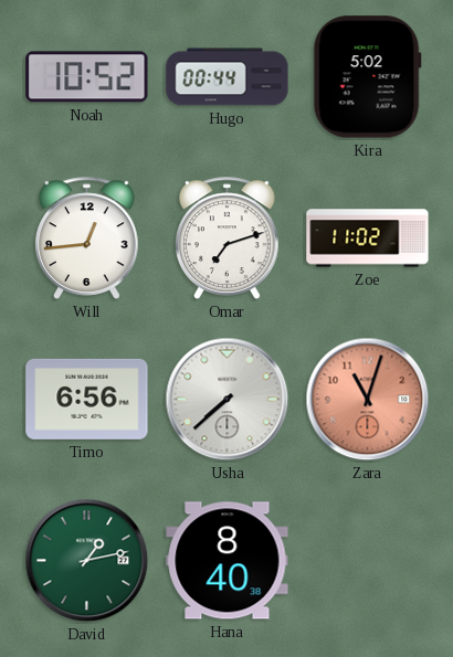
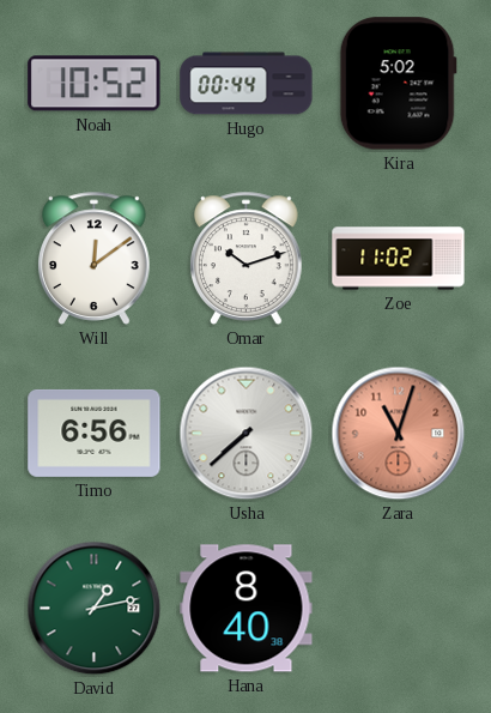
Will: 12:44 -> 12:09 (95, 258)
Omar: 7:12 -> 10:12 (247, 258)
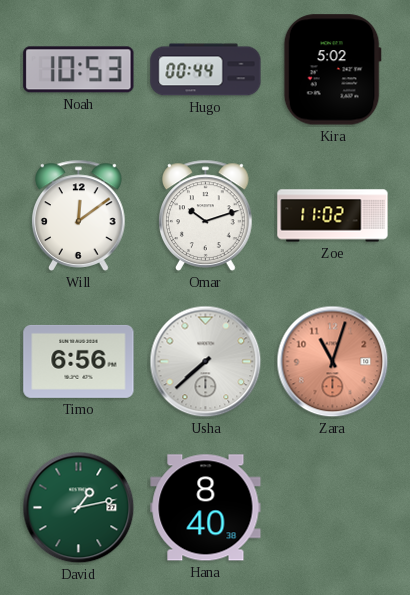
Noah: 10:52 -> 10:53 (79, 70)
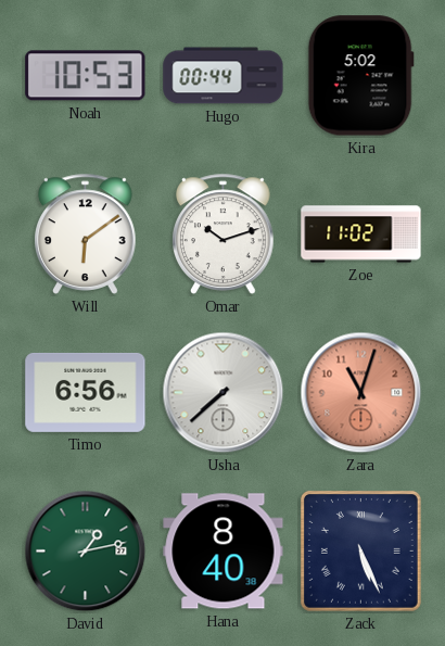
Will: 12:09 -> 6:09 (86, 233)
Zack: none -> 5:26 (360, 550)
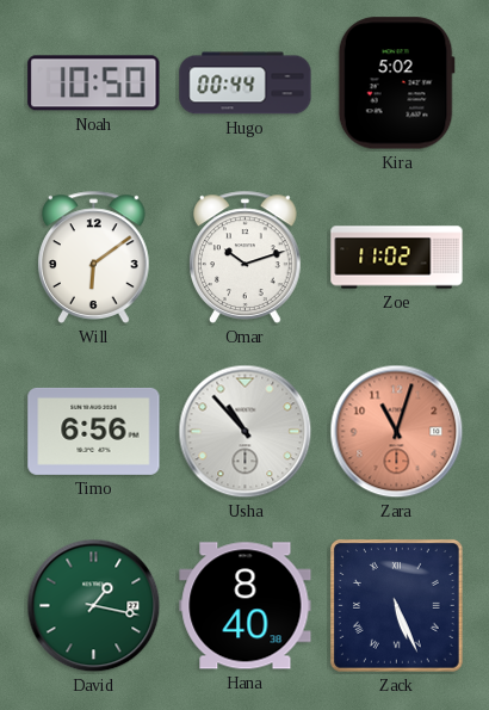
Noah: 10:53 -> 10:50 (94, 84)
Usha: 7:38 -> 10:53 (246, 432)
David: 1:13 -> 1:17 (94, 606)
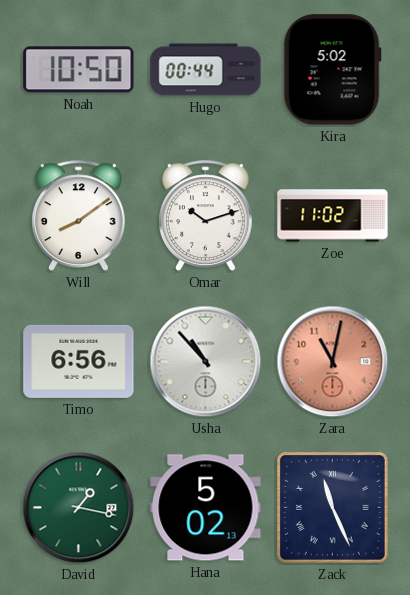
Will: 6:09 -> 8:09 (79, 215)
Zara: 11:03 -> 11:02 (333, 362)
Hana: 8:40 -> 5:02 (206, 508)
Zack: 5:26 -> 11:26 (332, 507)
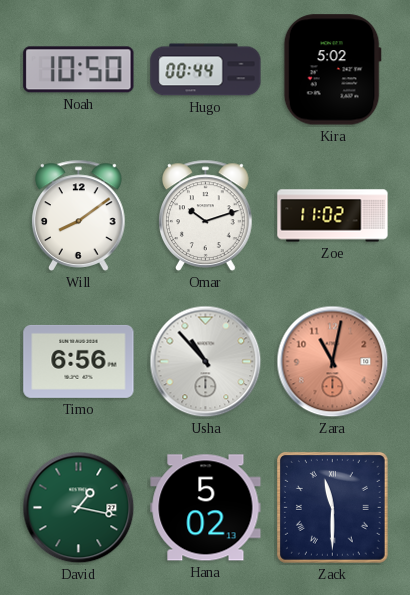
Zack: 11:26 -> 11:30 (332, 507)
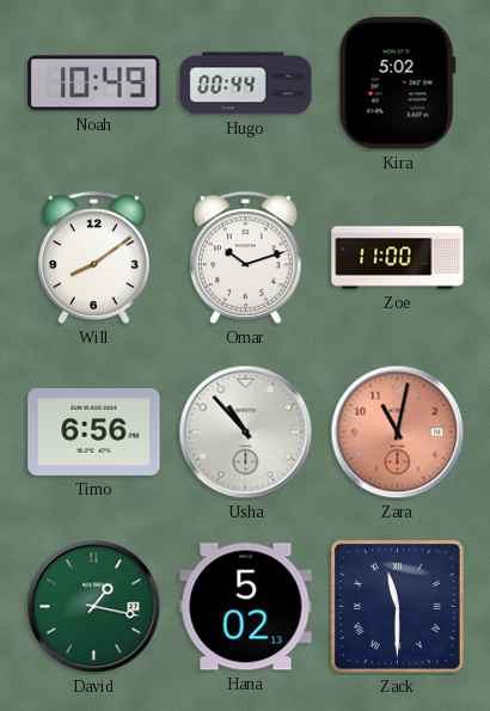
Noah: 10:50 -> 10:49 (94, 84)
Zoe: 11:02 -> 11:00 (398, 258)
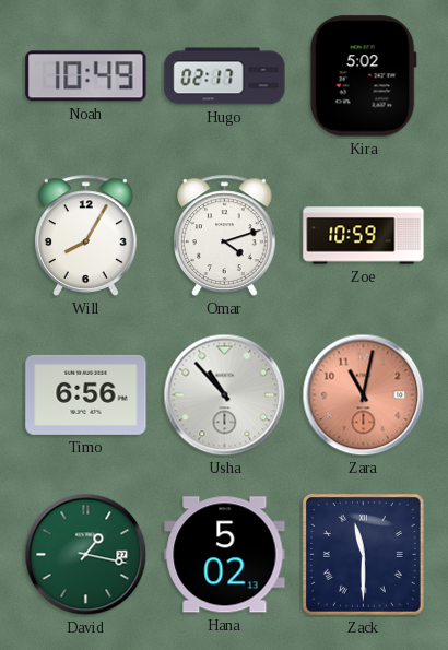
Hugo: 00:44 -> 02:17 (225, 76)
Will: 8:09 -> 8:05 (86, 235)
Omar: 10:12 -> 4:12 (225, 235)
Zoe: 11:00 -> 10:59 (364, 236)
